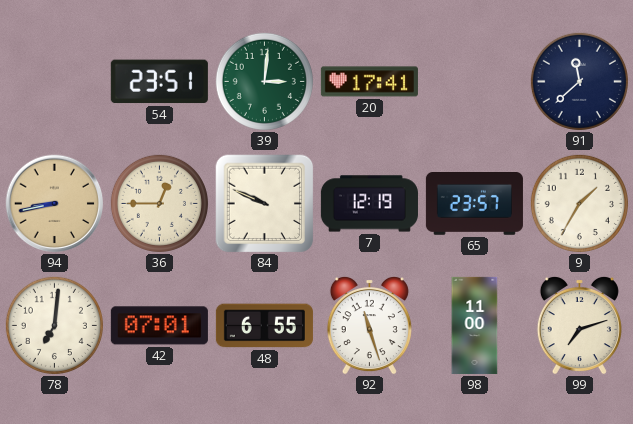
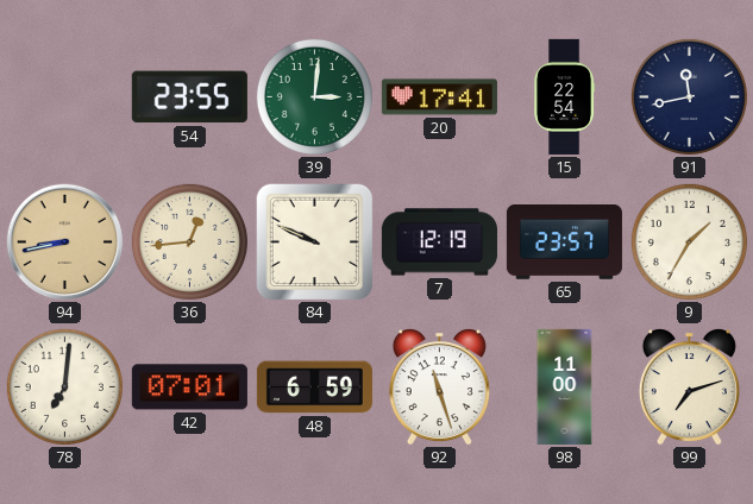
54: 23:51 -> 23:55 (189, 97)
15: none -> 22:54 (565, 96)
91: 11:38 -> 11:43 (689, 96)
36: 12:45 -> 12:44 (189, 241)
48: 6:55 -> 6:59 (314, 388)
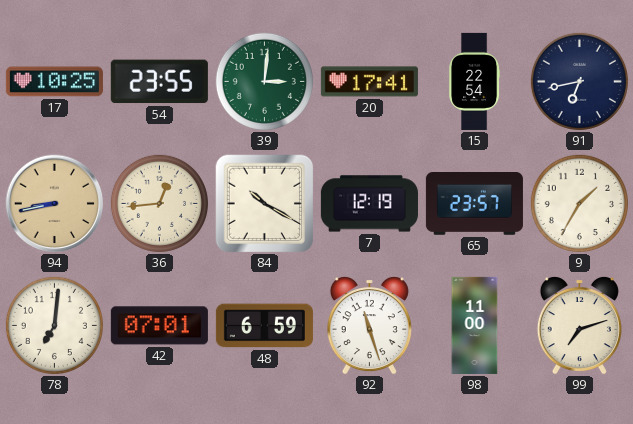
17: none -> 10:25 (54, 82)
91: 11:43 -> 6:43 (579, 81)
84: 9:49 -> 10:20 (265, 204)
